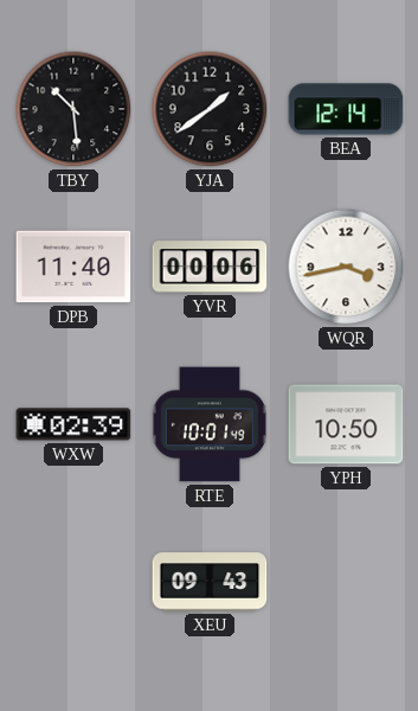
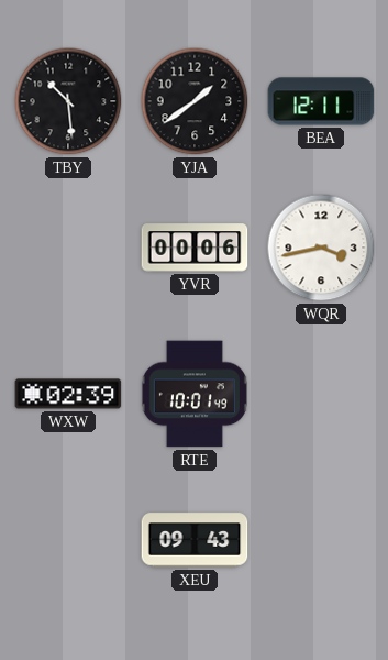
BEA: 12:14 -> 12:11 (321, 101)
DPB: 11:40 -> none (73, 267)
YPH: 10:50 -> none (346, 424)
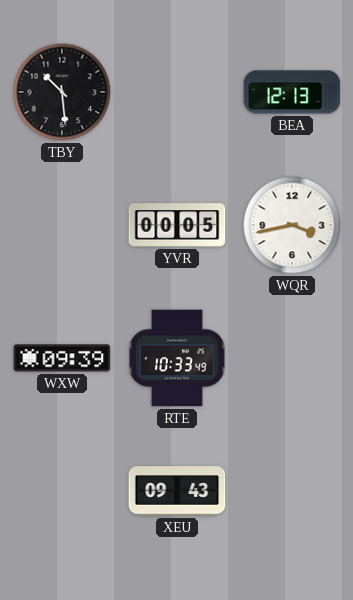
YJA: 1:39 -> none (195, 101)
BEA: 12:11 -> 12:13 (292, 92)
YVR: 00:06 -> 00:05 (177, 225)
WXW: 02:39 -> 09:39 (62, 358)
RTE: 10:01 -> 10:33 (177, 358)
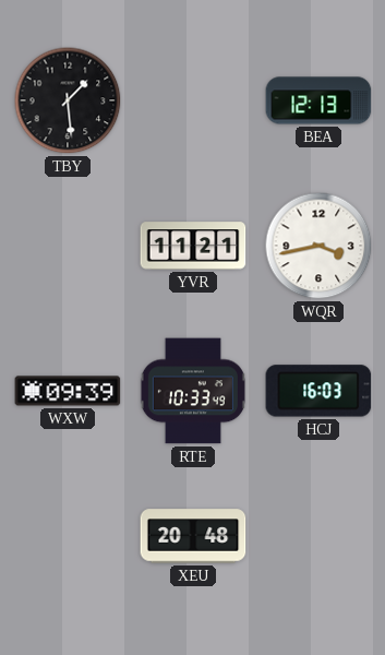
TBY: 10:29 -> 1:29 (68, 100)
YVR: 00:05 -> 11:21 (193, 246)
HCJ: none -> 16:03 (318, 391)
XEU: 09:43 -> 20:48 (193, 536)
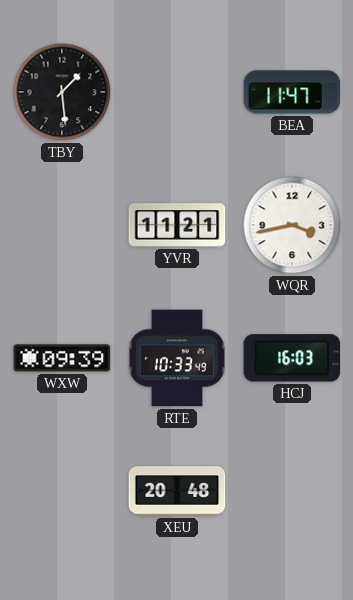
BEA: 12:13 -> 11:47 (292, 92)
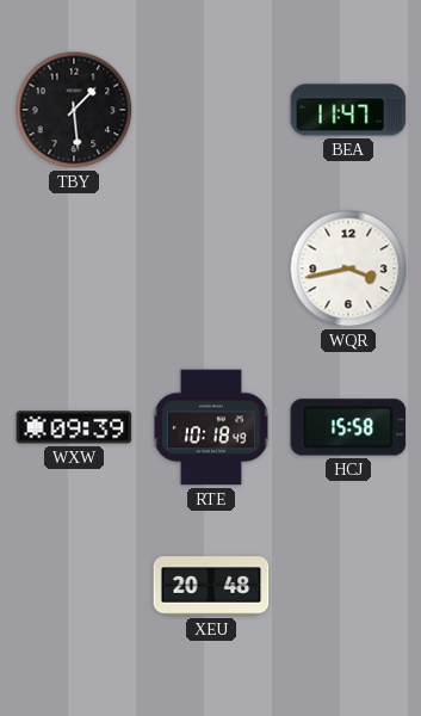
YVR: 11:21 -> none (177, 225)
RTE: 10:33 -> 10:18 (211, 427)
HCJ: 16:03 -> 15:58 (348, 427)
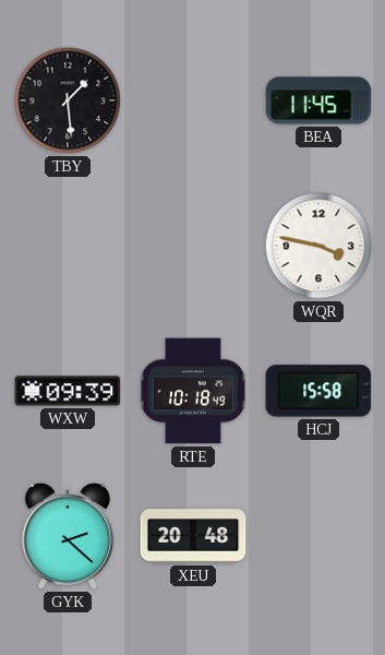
BEA: 11:47 -> 11:45 (318, 100)
WQR: 3:43 -> 3:47 (318, 246)
GYK: none -> 2:22 (67, 536)
